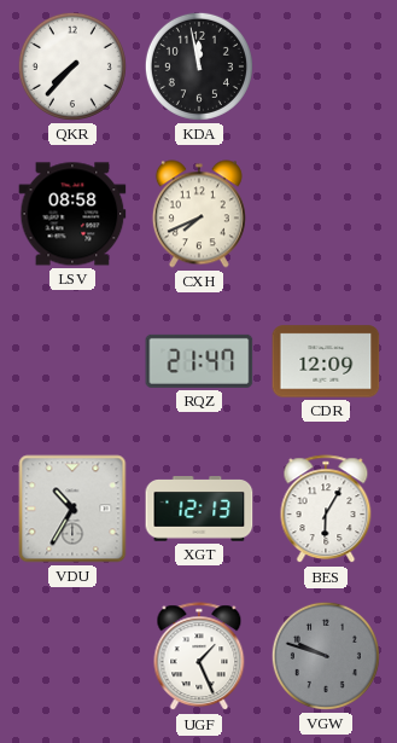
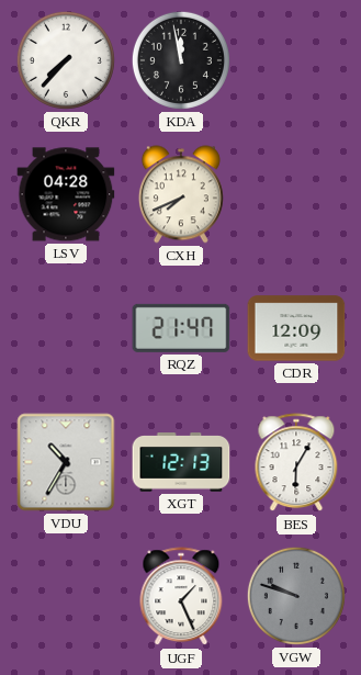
LSV: 08:58 -> 04:28 (66, 194)
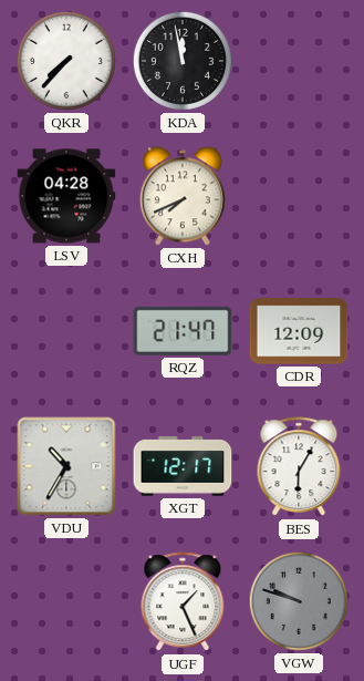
XGT: 12:13 -> 12:17 (183, 466)
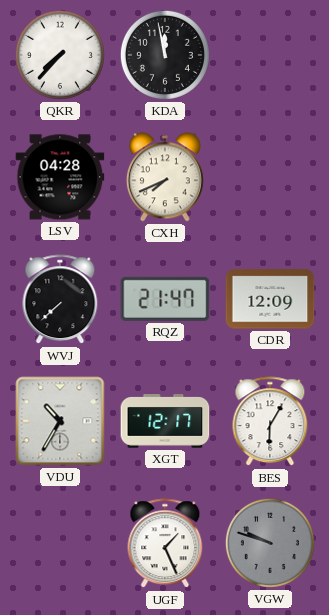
WVJ: none -> 7:38 (60, 300)
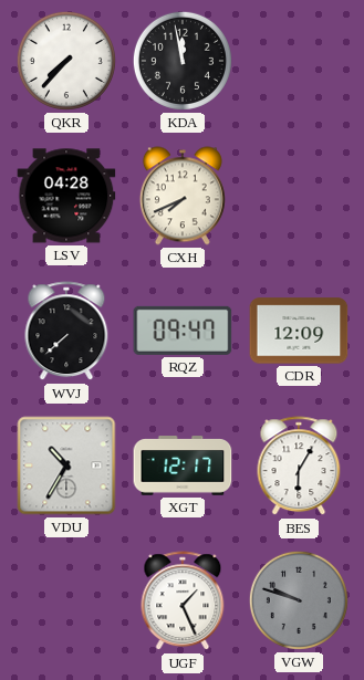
RQZ: 21:47 -> 09:47 (183, 331)
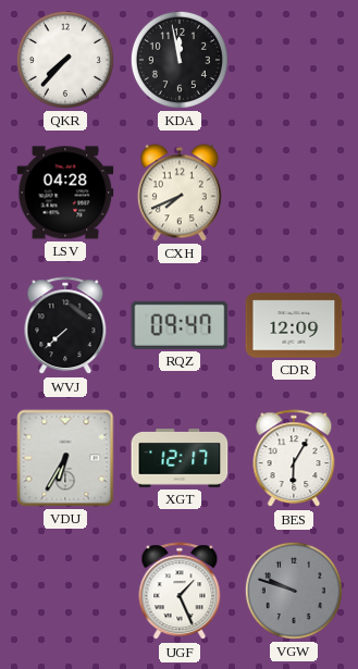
VDU: 10:35 -> 6:35 (65, 458)
